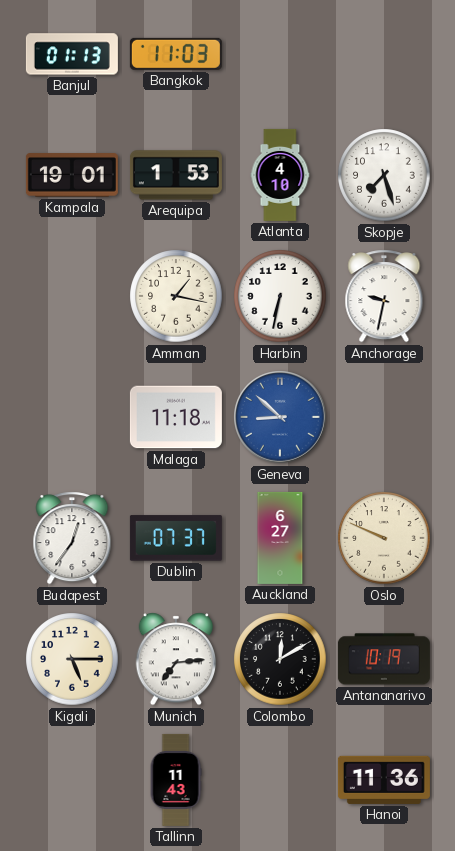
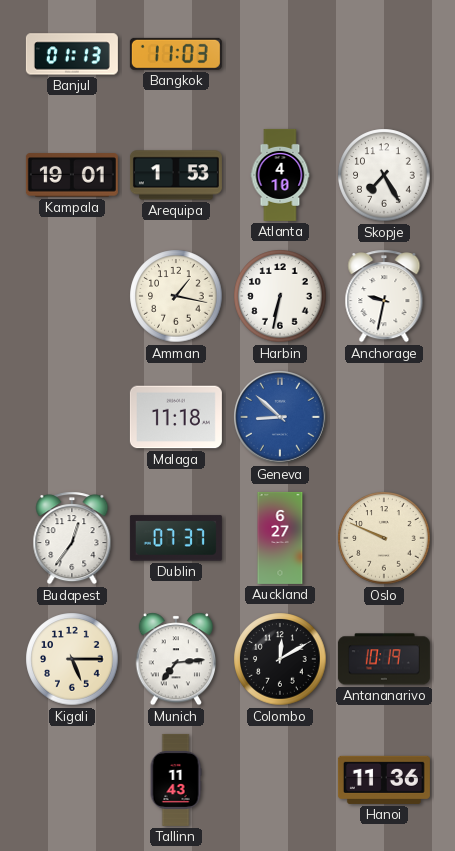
Skopje: 7:27 -> 7:25 (384, 175)
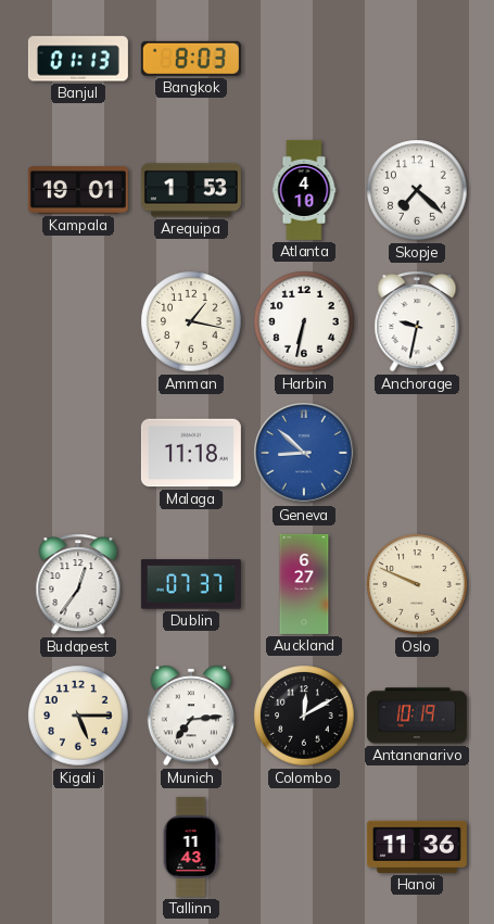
Bangkok: 11:03 -> 8:03 (191, 59)
Skopje: 7:25 -> 7:22 (417, 190)
